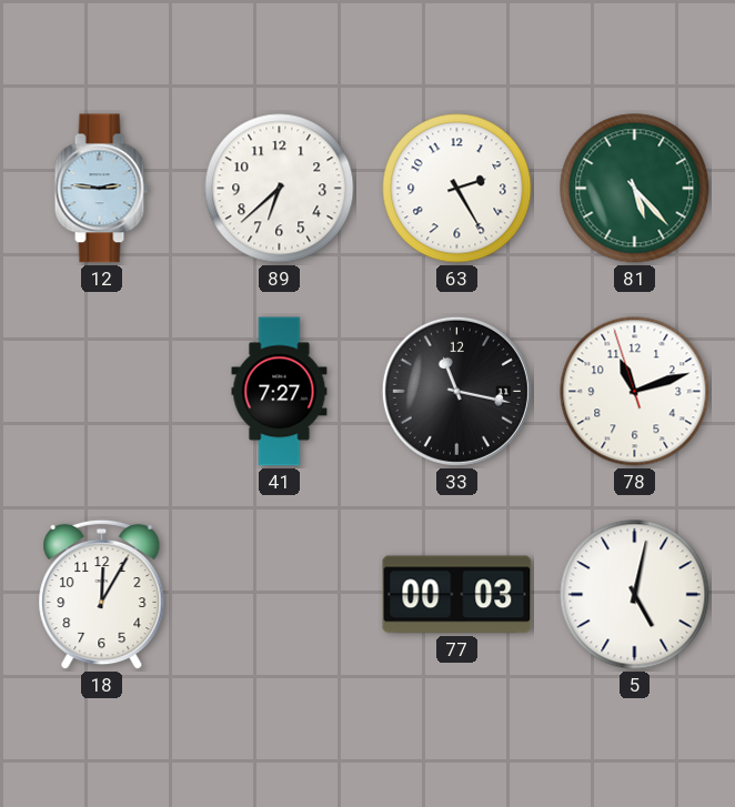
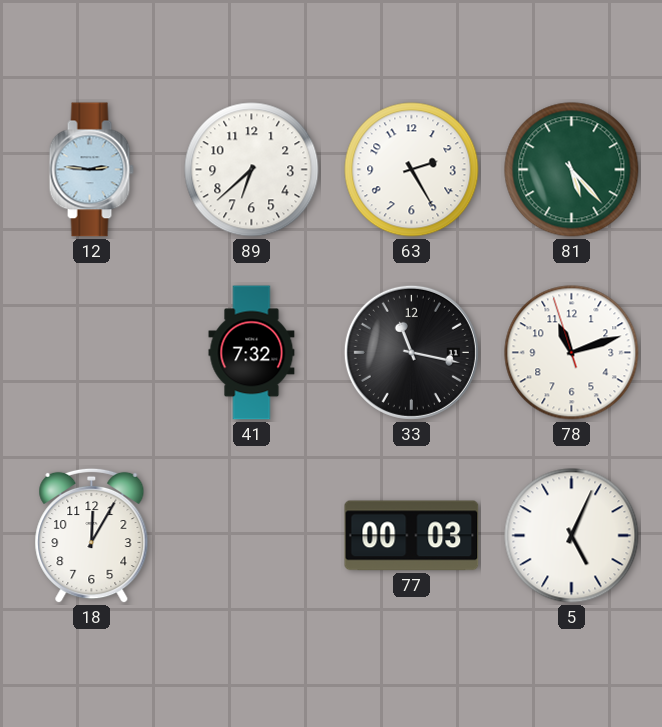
41: 7:27 -> 7:32 (252, 353)
5: 5:02 -> 5:04 (572, 536)
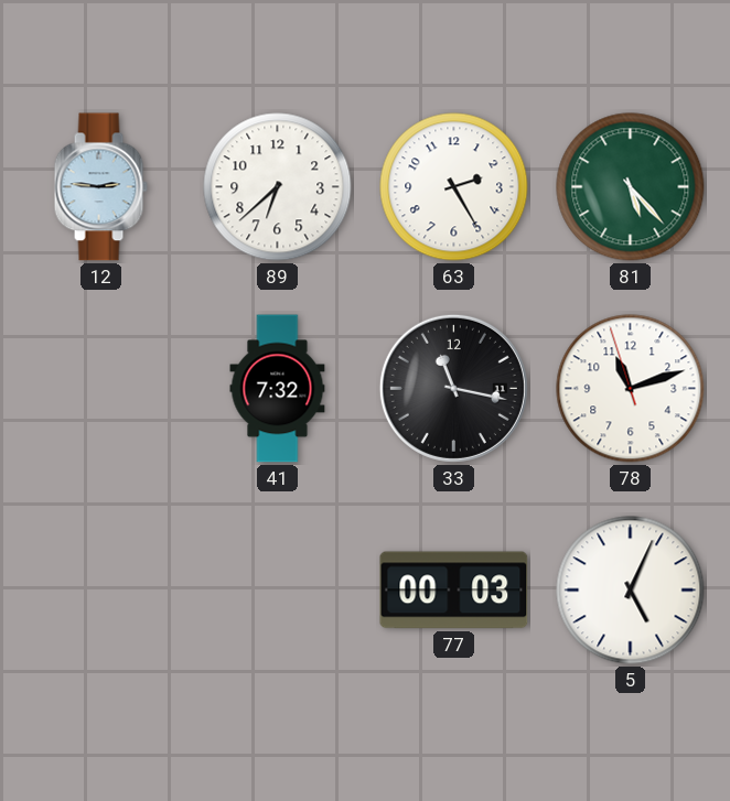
18: 12:05 -> none (92, 536)
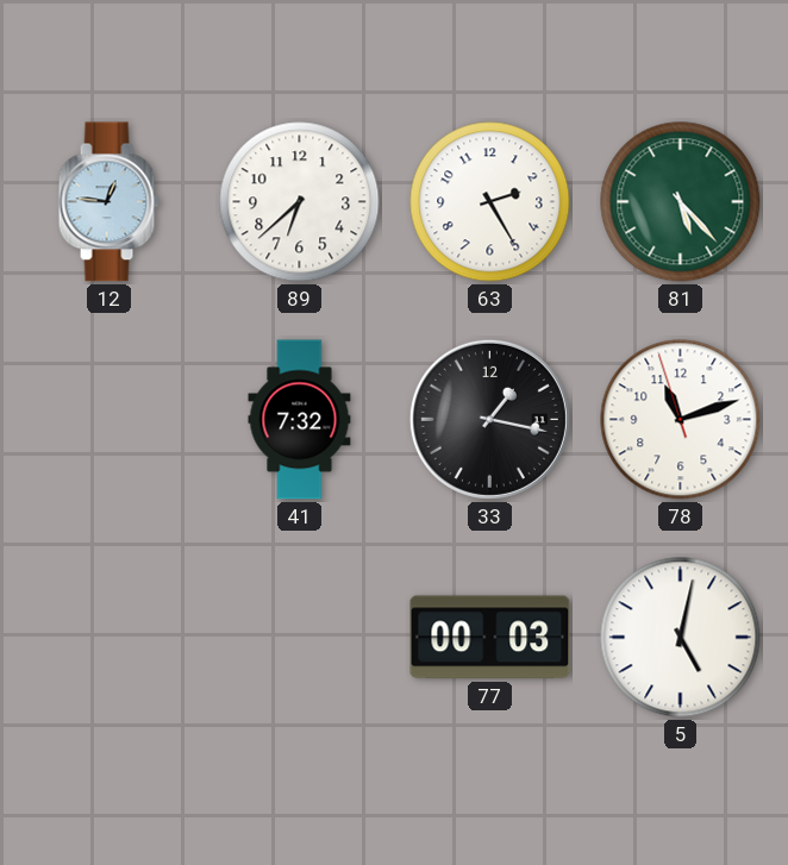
12: 2:46 -> 12:46 (108, 202)
33: 11:17 -> 1:17 (489, 419)
5: 5:04 -> 5:02 (681, 638)
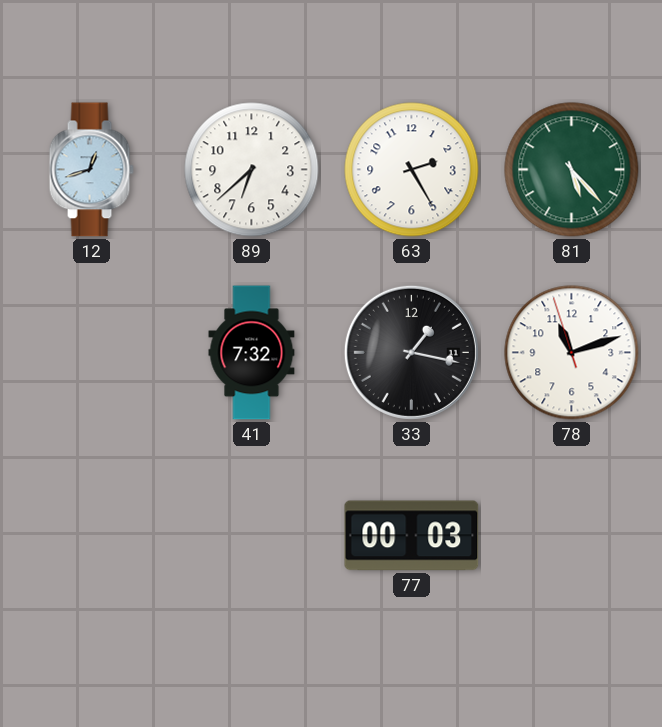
12: 12:46 -> 12:42 (91, 170)
5: 5:02 -> none (681, 638)
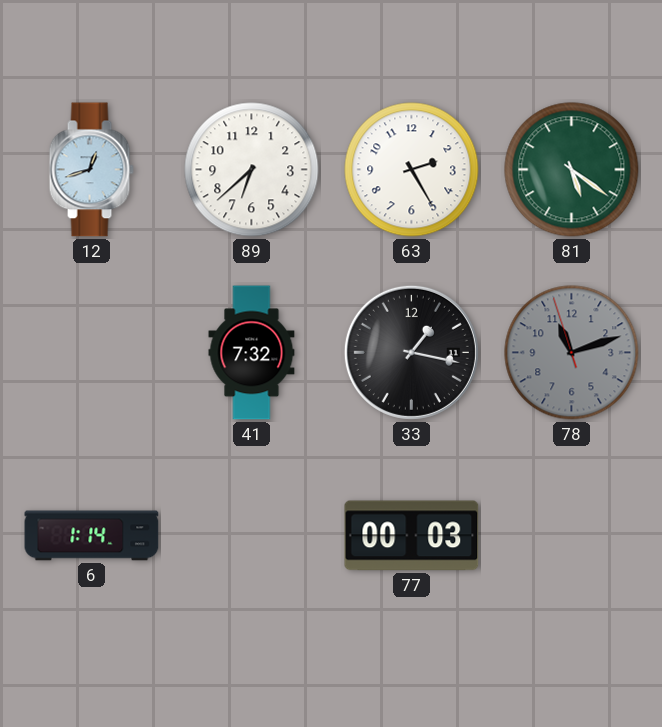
81: 5:23 -> 5:21 (572, 170)
78 dial: white -> grey (572, 353)
6: none -> 1:14 (92, 536)
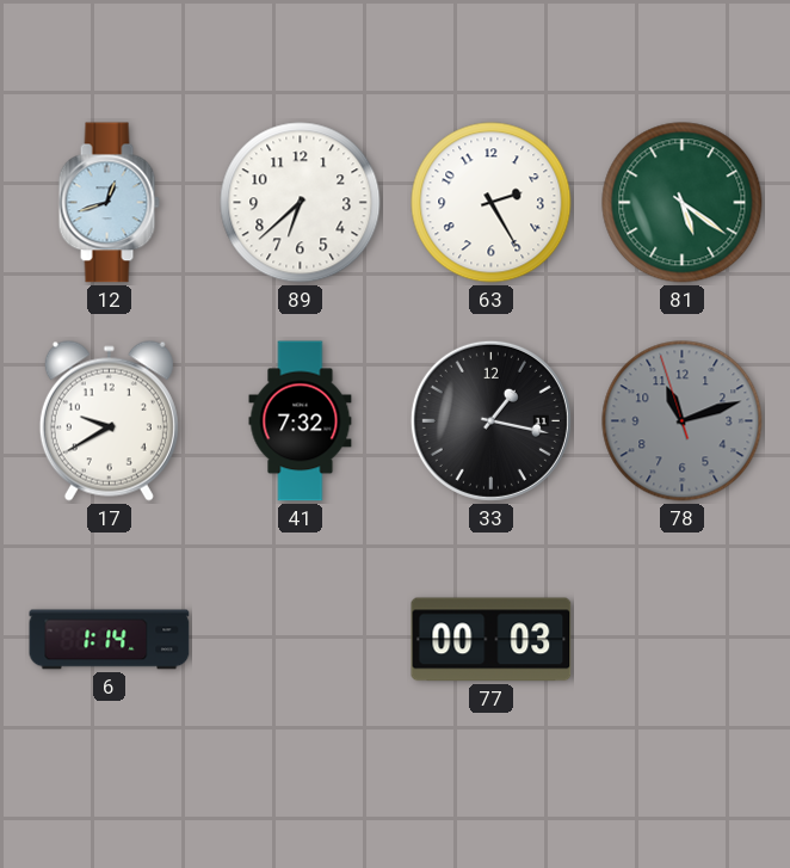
17: none -> 9:40 (109, 420)
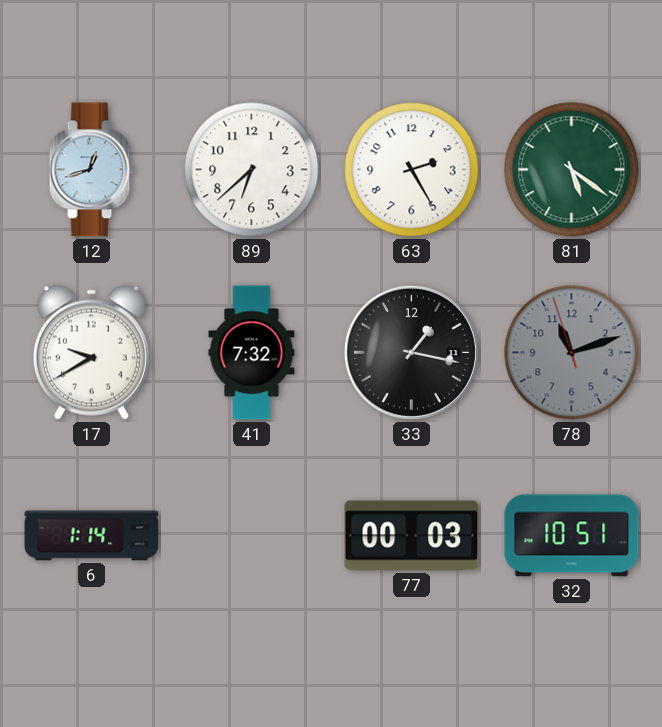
32: none -> 10:51 (572, 536)
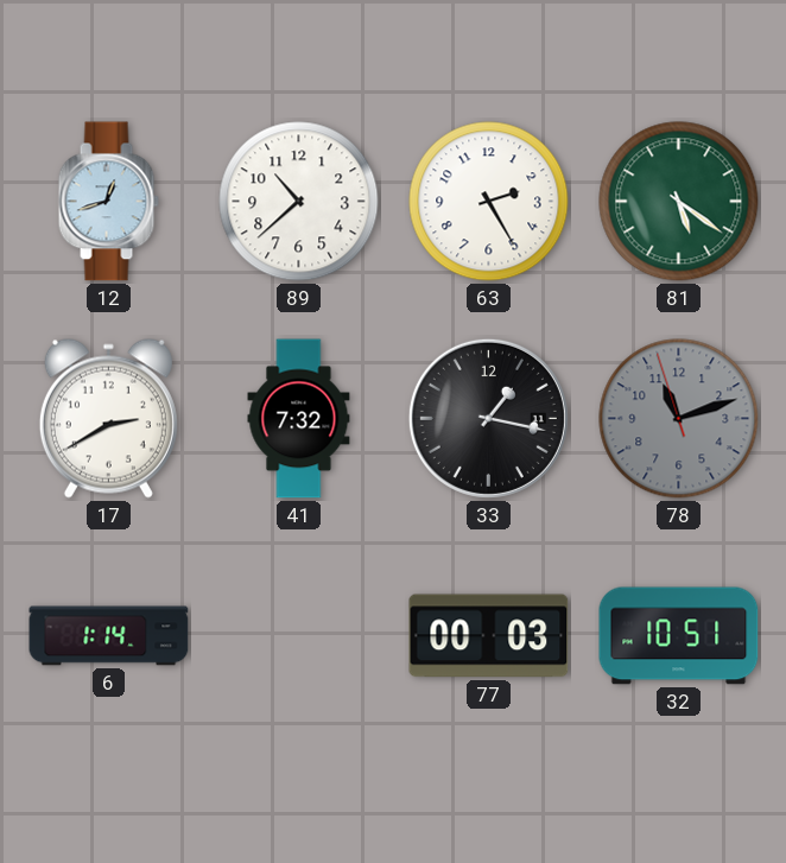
89: 6:38 -> 10:38 (299, 202)
17: 9:40 -> 2:40 (108, 418)
